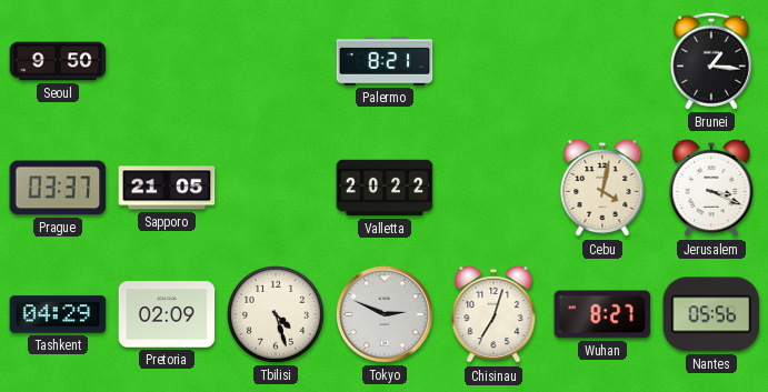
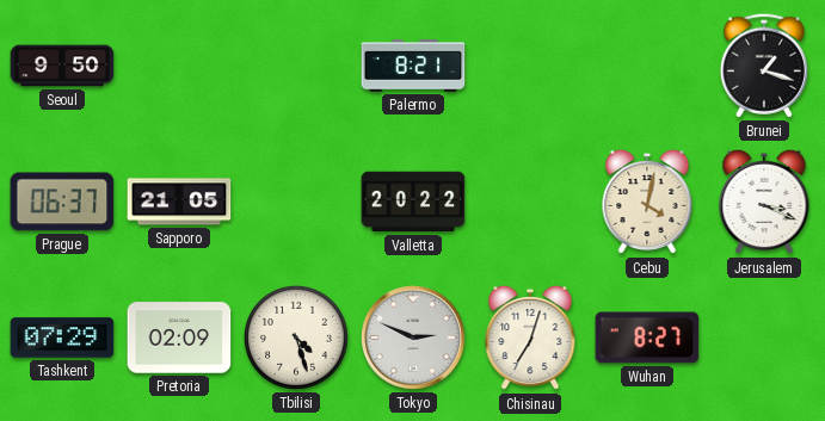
Brunei: 1:16 -> 1:18 (764, 66)
Prague: 03:37 -> 06:37 (62, 202)
Tashkent: 04:29 -> 07:29 (62, 338)
Nantes: 05:56 -> none (711, 314)
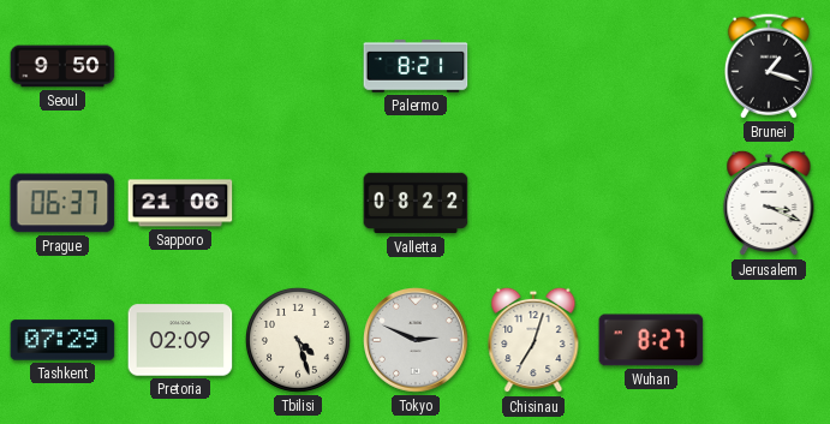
Sapporo: 21:05 -> 21:06 (180, 203)
Valletta: 20:22 -> 08:22 (416, 203)
Cebu: 4:02 -> none (647, 202)
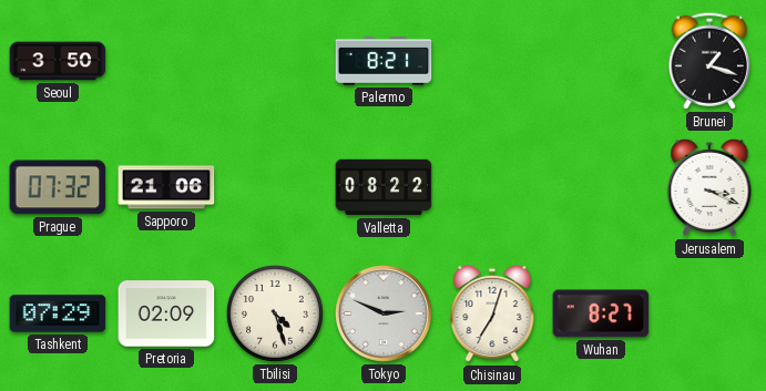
Seoul: 9:50 -> 3:50 (58, 61)
Prague: 06:37 -> 07:32 (58, 187)
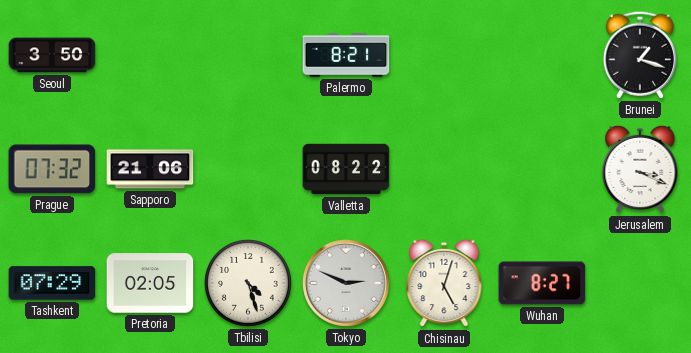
Pretoria: 02:09 -> 02:05 (150, 283)
Chisinau: 7:03 -> 5:03 (444, 283)
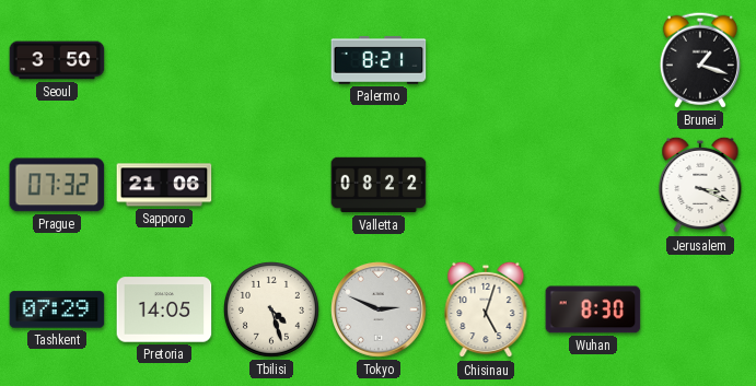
Pretoria: 02:05 -> 14:05 (164, 309)
Wuhan: 8:27 -> 8:30 (593, 309)
